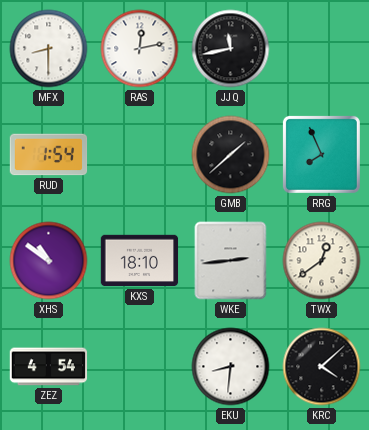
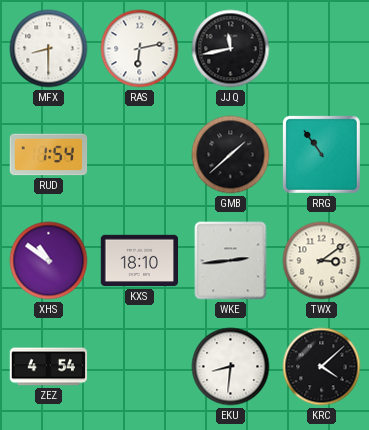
RAS: 12:13 -> 6:13 (140, 49)
RRG: 7:56 -> 10:54 (321, 154)
TWX: 12:39 -> 3:09 (322, 261)
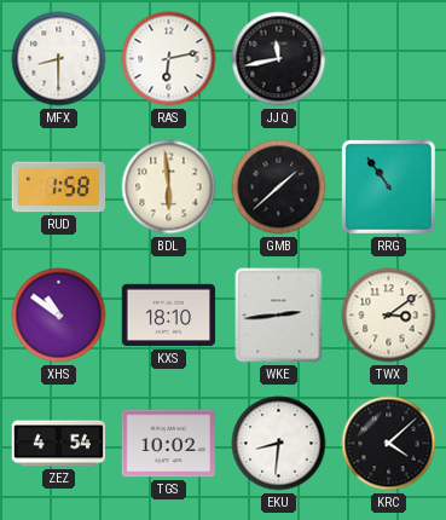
RUD: 1:54 -> 1:58 (59, 187)
BDL: none -> 5:59 (169, 187)
TGS: none -> 10:02 (169, 444)
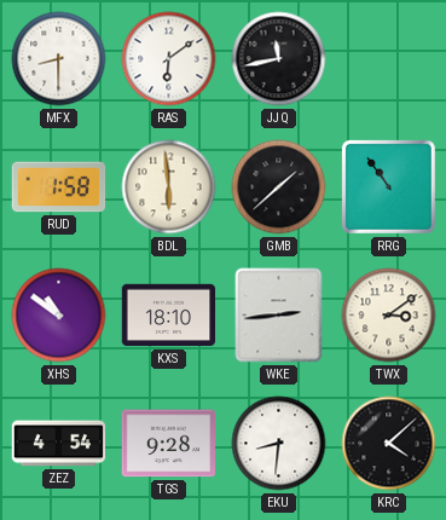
RAS: 6:13 -> 6:09 (169, 59)
TGS: 10:02 -> 9:28 (169, 444)
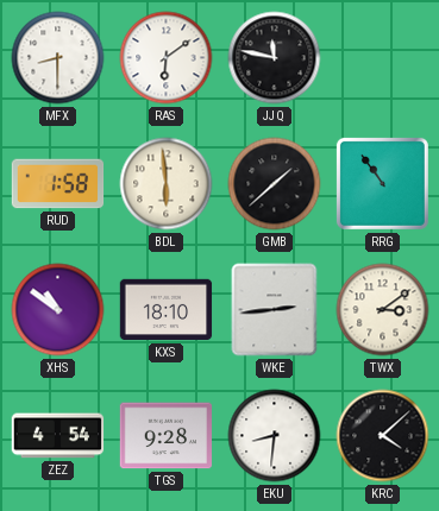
JJQ: 11:43 -> 11:47 (275, 58)
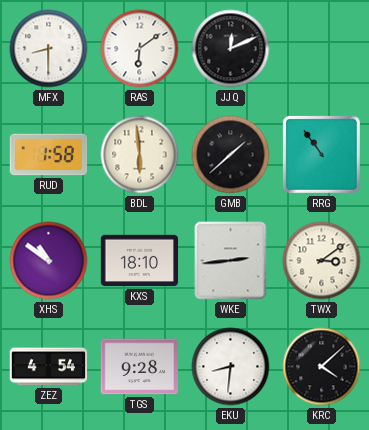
JJQ: 11:47 -> 12:11 (231, 49)
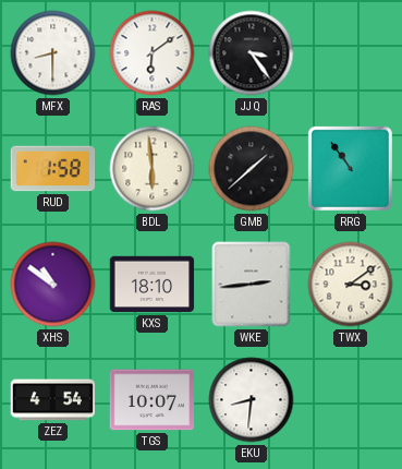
JJQ: 12:11 -> 3:24 (252, 53)
TGS: 9:28 -> 10:07 (153, 400)
KRC: 4:08 -> none (322, 367)
